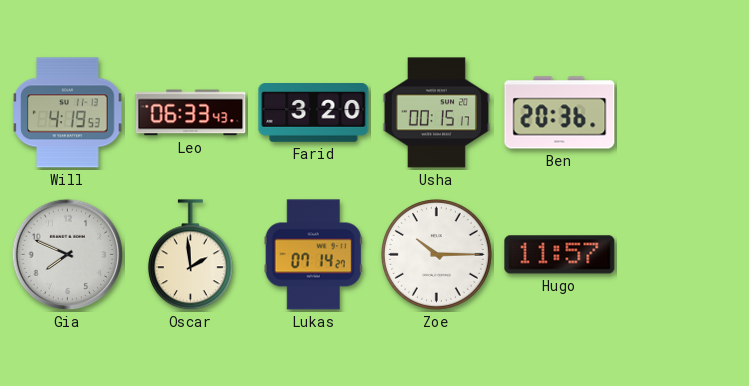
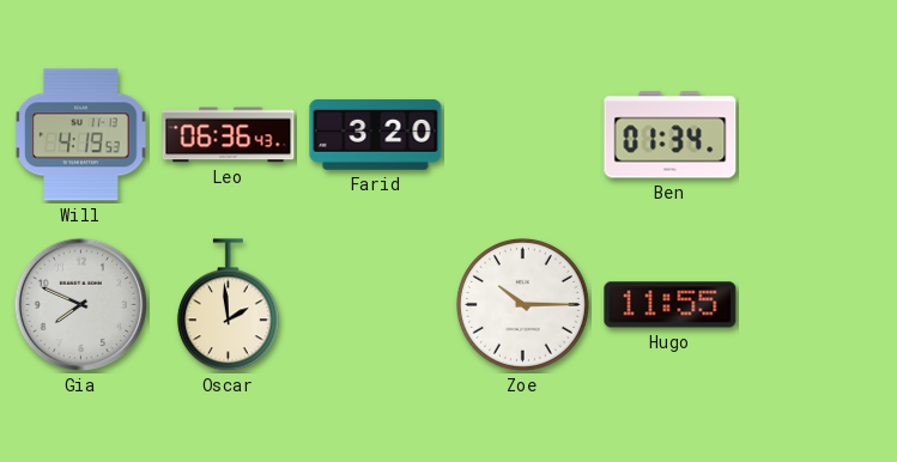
Leo: 06:33 -> 06:36 (229, 135)
Usha: 00:15 -> none (436, 113)
Ben: 20:36 -> 01:34 (671, 135)
Lukas: 07:14 -> none (313, 255)
Hugo: 11:57 -> 11:55 (671, 305)
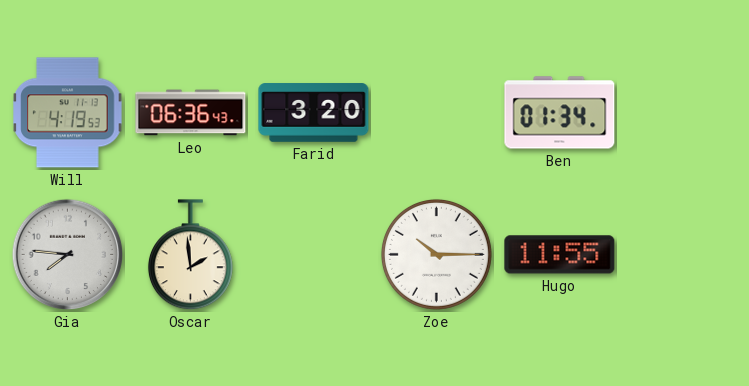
Gia: 7:49 -> 7:46 (68, 255)
